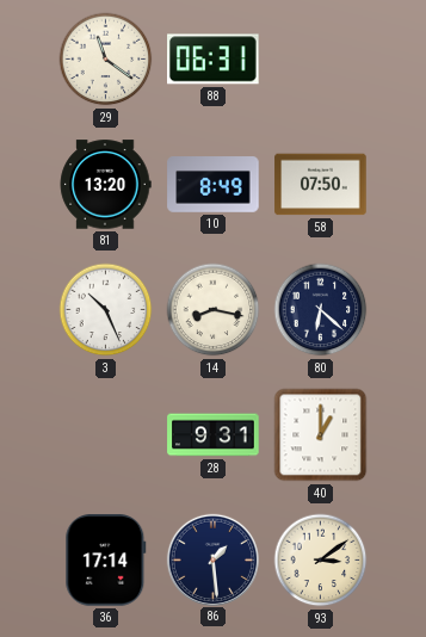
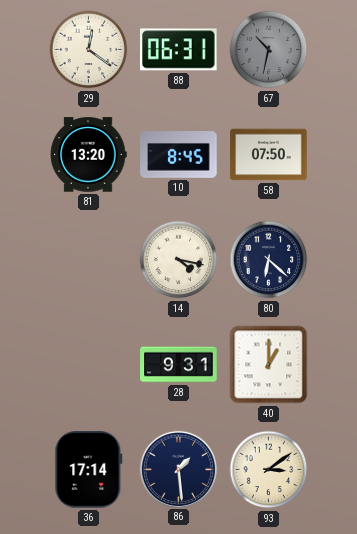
29: 11:21 -> 12:21 (89, 50)
67: none -> 10:32 (269, 50)
10: 8:49 -> 8:45 (179, 155)
3: 10:26 -> none (106, 310)
14: 8:17 -> 4:17 (179, 260)
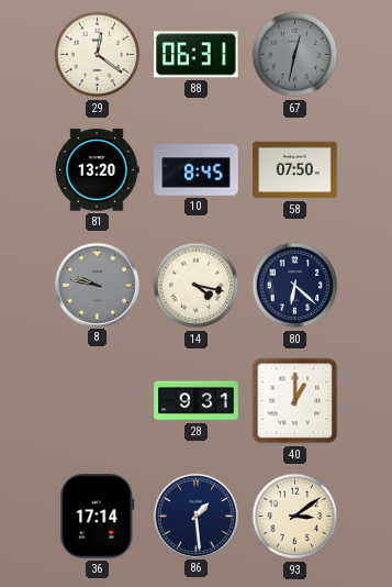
67: 10:32 -> 12:32 (295, 55)
8: none -> 9:47 (97, 285)
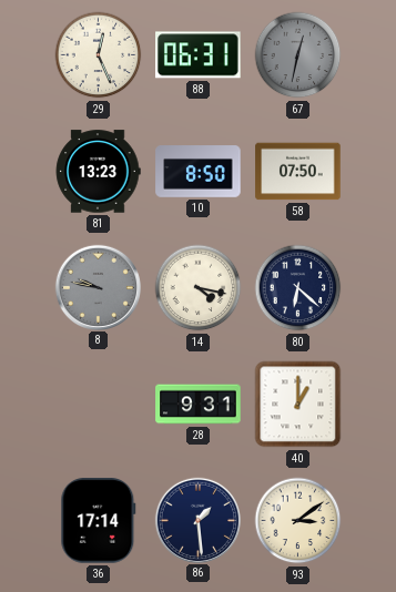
29: 12:21 -> 12:26 (99, 55)
81: 13:20 -> 13:23 (98, 172)
10: 8:45 -> 8:50 (199, 172)
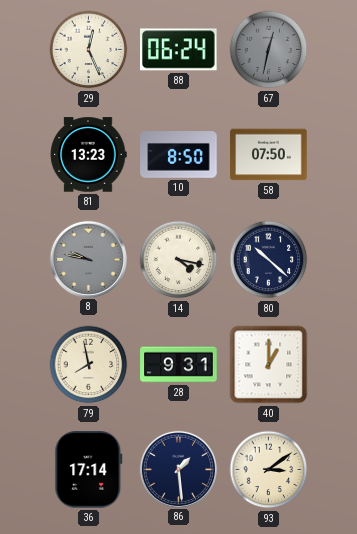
88: 06:31 -> 06:24 (179, 50)
80: 6:22 -> 10:22 (269, 260)
79: none -> 7:58 (89, 365)
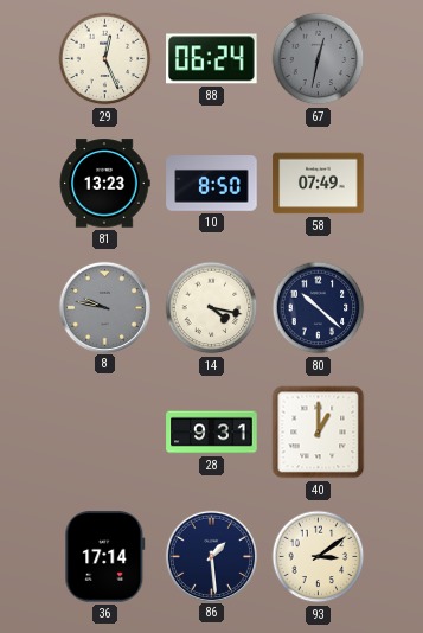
58: 07:50 -> 07:49 (319, 184)
79: 7:58 -> none (89, 365)
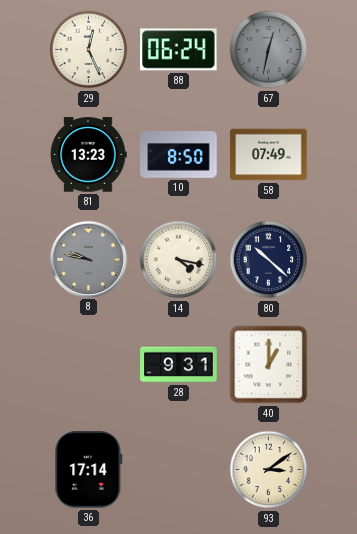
86: 1:29 -> none (211, 556)
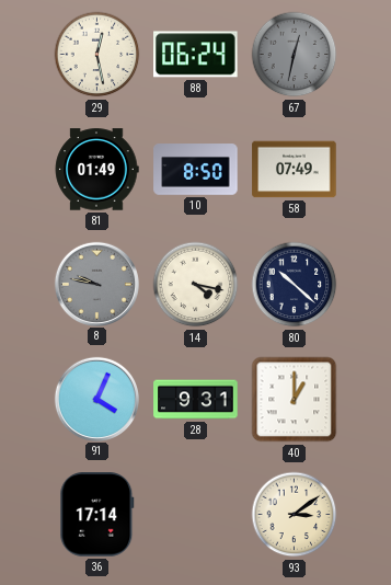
29: 12:26 -> 12:28 (97, 55)
81: 13:23 -> 01:49 (96, 170)
91: none -> 4:04 (96, 399)
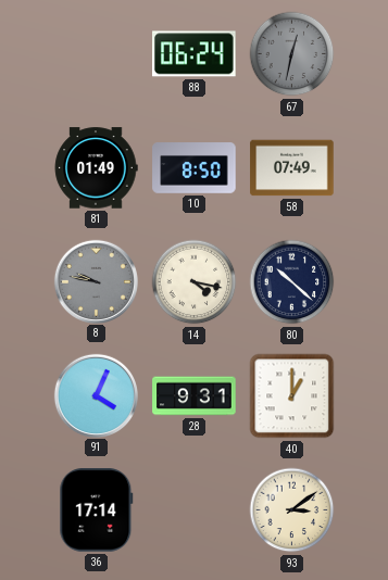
29: 12:28 -> none (97, 55)
